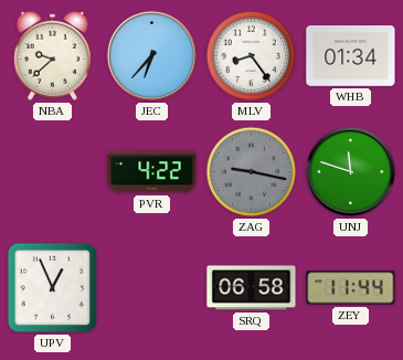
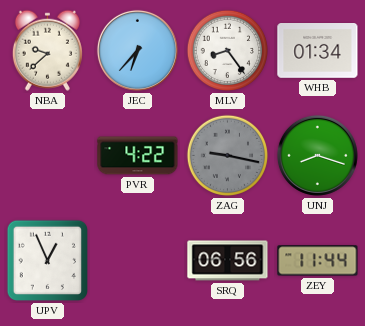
UNJ: 11:48 -> 8:18 (317, 155)
SRQ: 06:58 -> 06:56 (228, 261)
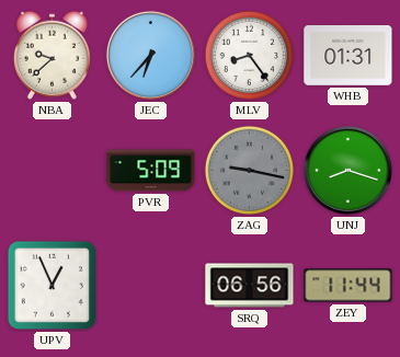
WHB: 01:34 -> 01:31 (348, 56)
PVR: 4:22 -> 5:09 (151, 171)
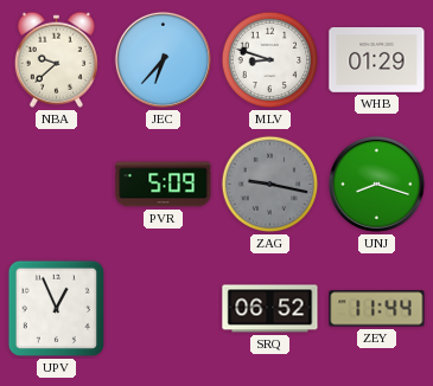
MLV: 8:24 -> 8:48 (270, 60)
WHB: 01:31 -> 01:29 (377, 60)
SRQ: 06:56 -> 06:52 (270, 309)
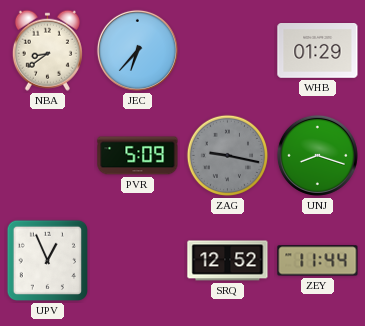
NBA: 9:38 -> 8:39 (47, 50)
MLV: 8:48 -> none (270, 60)
SRQ: 06:52 -> 12:52 (228, 261)
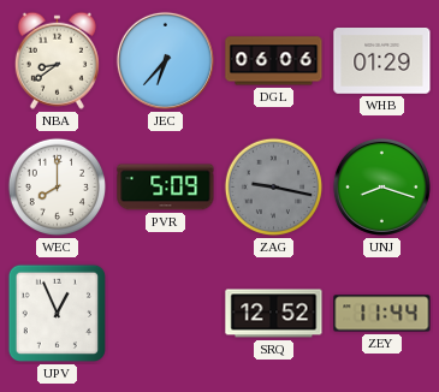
DGL: none -> 06:06 (274, 61)
WEC: none -> 8:00 (58, 188)
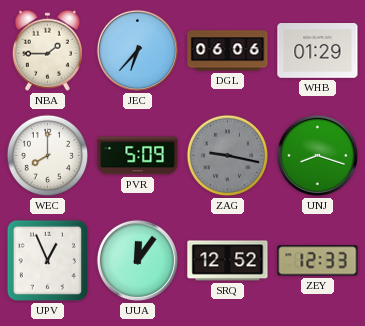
NBA: 8:39 -> 1:45 (47, 50)
UUA: none -> 12:06 (137, 260)
ZEY: 11:44 -> 12:33 (318, 261)
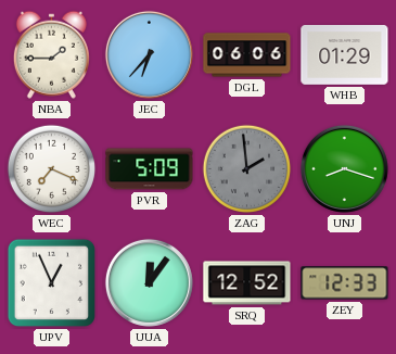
WEC: 8:00 -> 7:19 (52, 169)
ZAG: 9:17 -> 1:59 (247, 169)
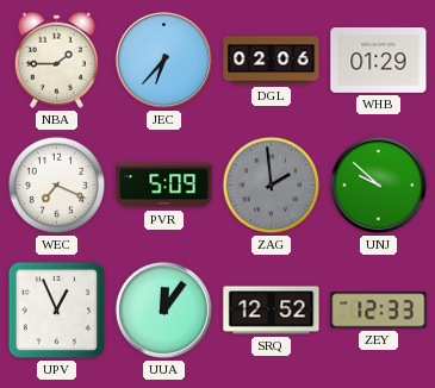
DGL: 06:06 -> 02:06 (272, 61)
UNJ: 8:18 -> 9:52 (378, 184)
